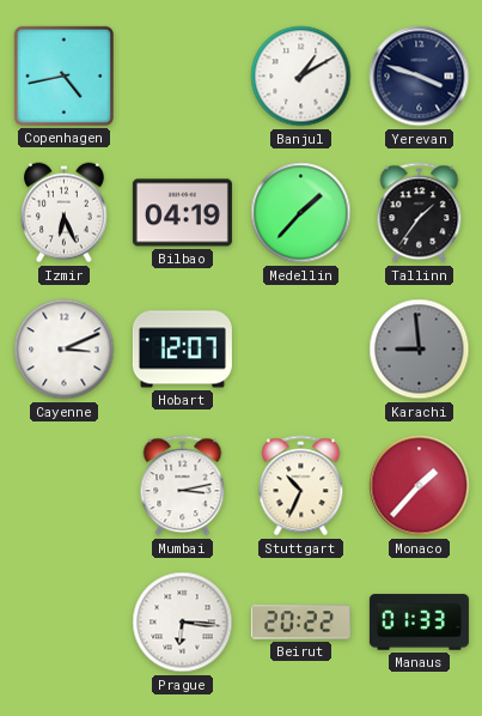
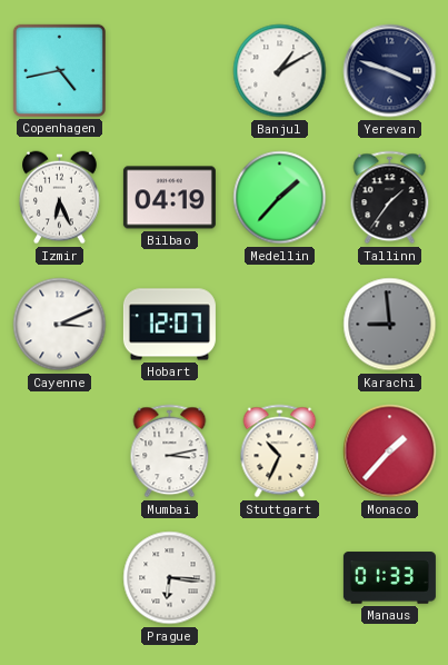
Beirut: 20:22 -> none (300, 623)
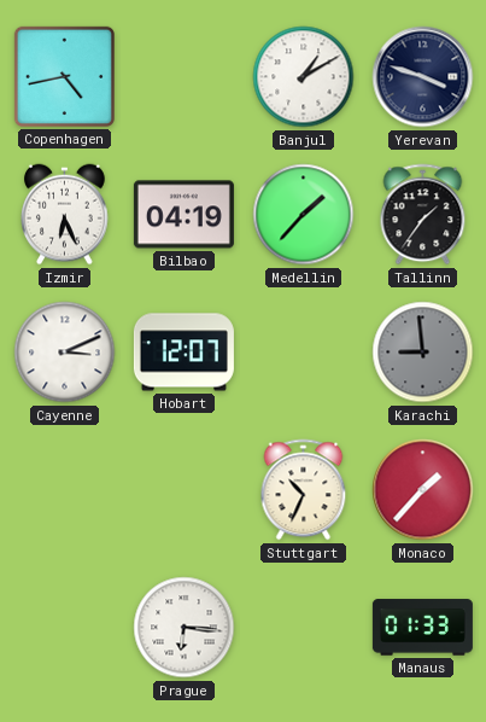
Mumbai: 3:13 -> none (170, 451)
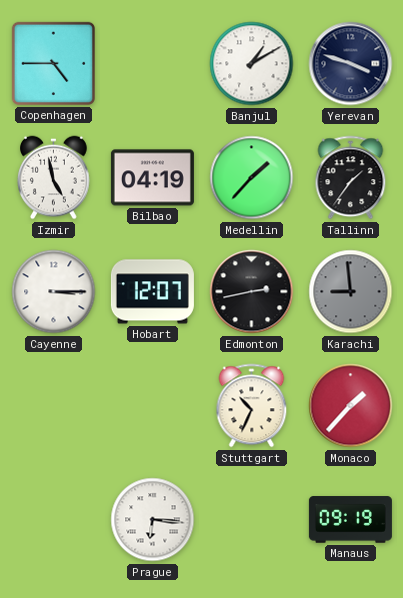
Copenhagen: 4:43 -> 4:45 (53, 63)
Izmir: 6:26 -> 4:58 (54, 178)
Cayenne: 3:11 -> 3:15 (54, 292)
Edmonton: none -> 2:43 (252, 292)
Manaus: 01:33 -> 09:19 (350, 520)
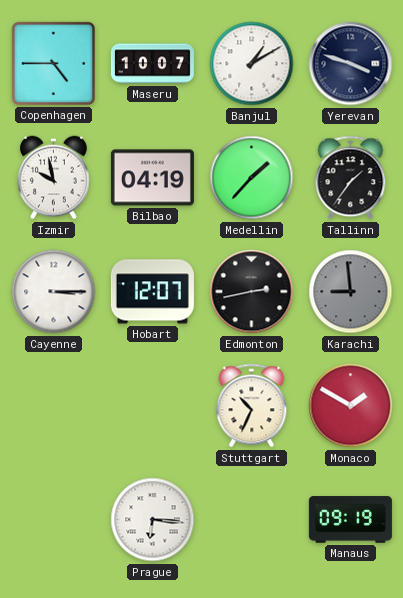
Maseru: none -> 10:07 (152, 64)
Izmir: 4:58 -> 9:58 (54, 178)
Monaco: 1:37 -> 1:50 (351, 406)
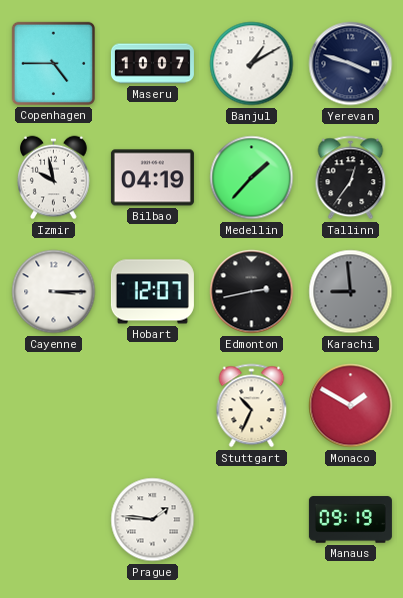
Tallinn: 1:36 -> 12:36 (351, 178)
Prague: 6:16 -> 1:46 (153, 520)
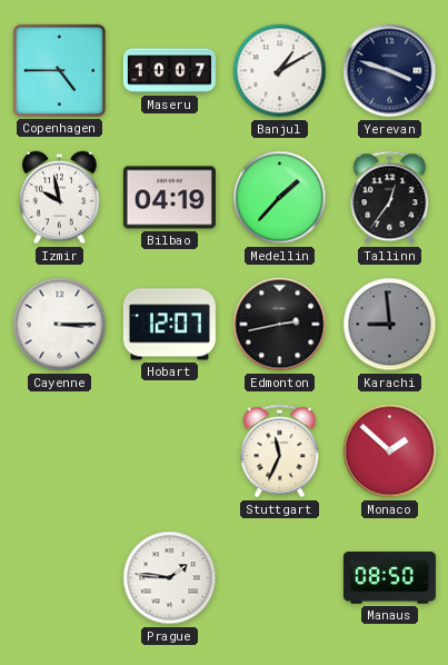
Stuttgart: 10:34 -> 11:34 (280, 451)
Monaco: 1:50 -> 1:52 (390, 451)
Manaus: 09:19 -> 08:50 (389, 578)
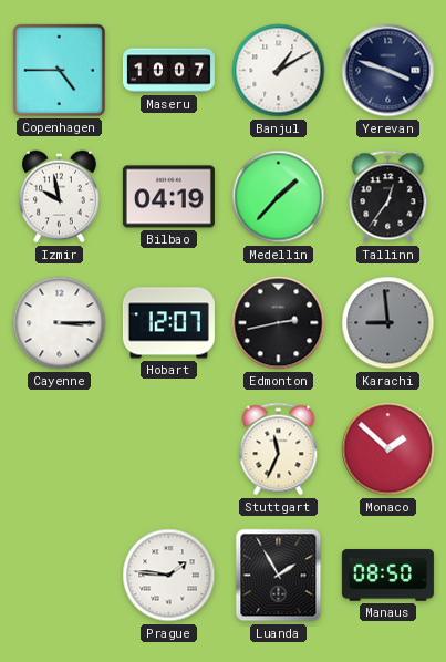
Luanda: none -> 1:55 (279, 576)
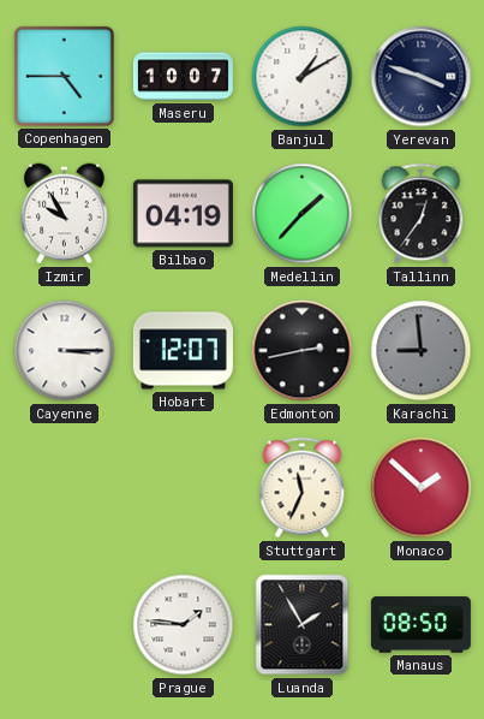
Izmir: 9:58 -> 9:55 (65, 214)
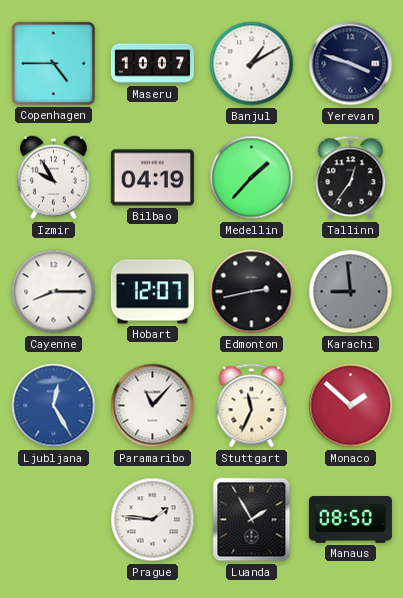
Cayenne: 3:15 -> 8:15 (54, 292)
Ljubljana: none -> 12:25 (54, 406)
Paramaribo: none -> 11:07 (153, 406)
